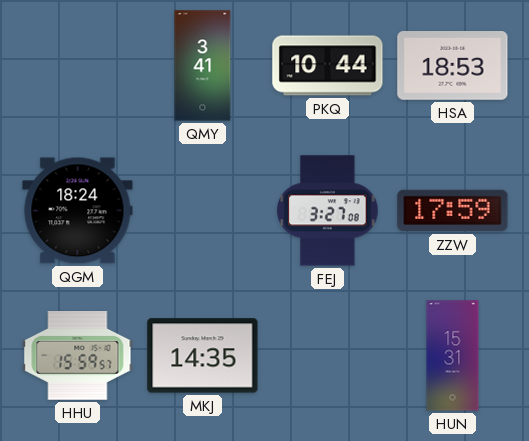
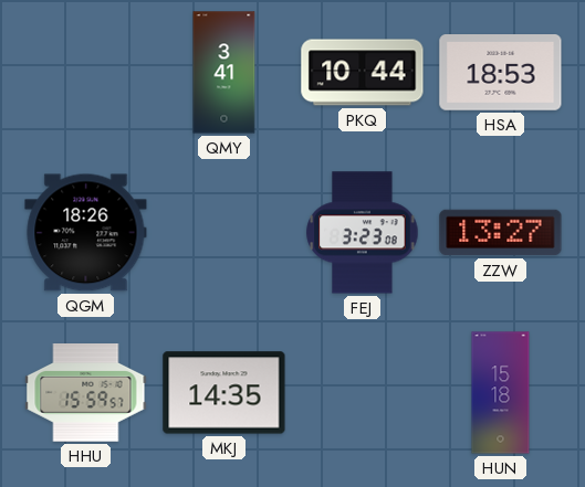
QGM: 18:24 -> 18:26 (86, 233)
FEJ: 3:27 -> 3:23 (363, 233)
ZZW: 17:59 -> 13:27 (501, 233)
HUN: 15:31 -> 15:18 (501, 393)
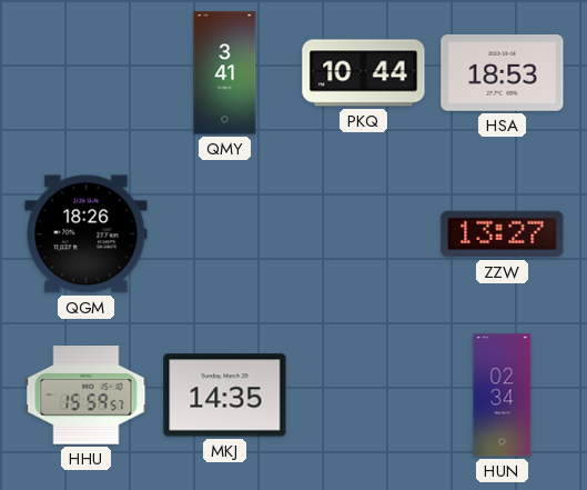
FEJ: 3:23 -> none (363, 233)
HUN: 15:18 -> 02:34 (503, 396)
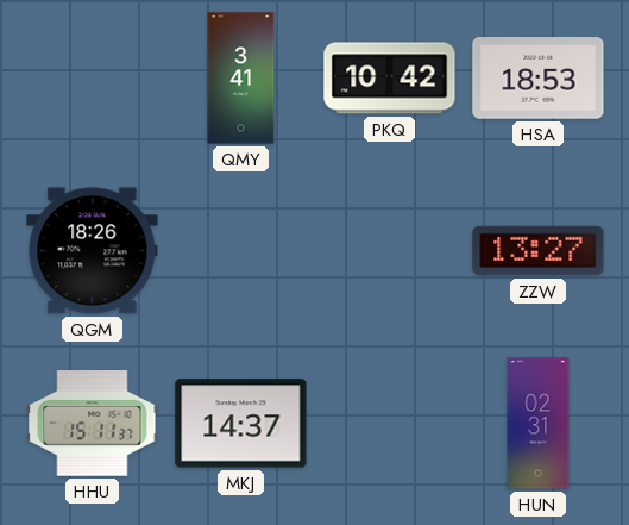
PKQ: 10:44 -> 10:42 (390, 79)
HHU: 15:59 -> 15:11 (93, 424)
MKJ: 14:35 -> 14:37 (241, 424)
HUN: 02:34 -> 02:31 (539, 424)
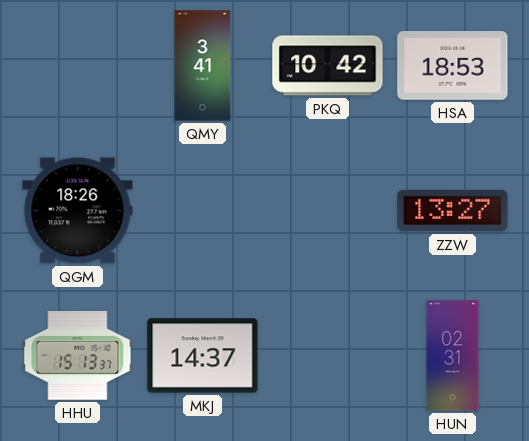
HHU: 15:11 -> 15:13 (78, 356)
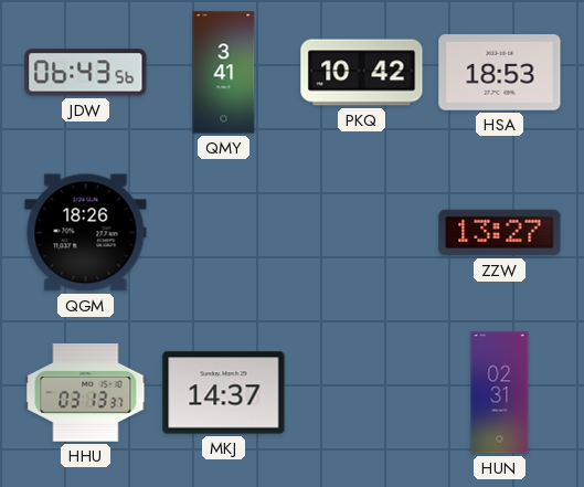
JDW: none -> 06:43 (86, 73)
HHU: 15:13 -> 03:13 (86, 393)
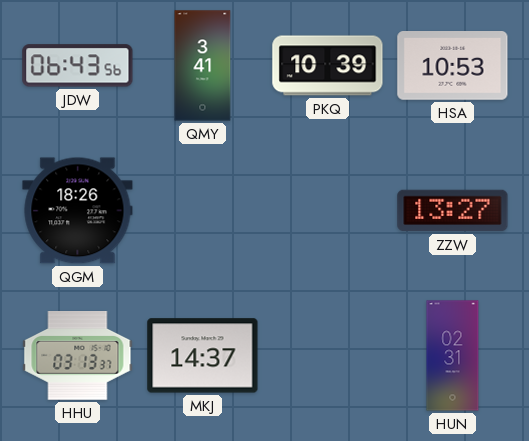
PKQ: 10:42 -> 10:39 (328, 66)
HSA: 18:53 -> 10:53 (453, 66)
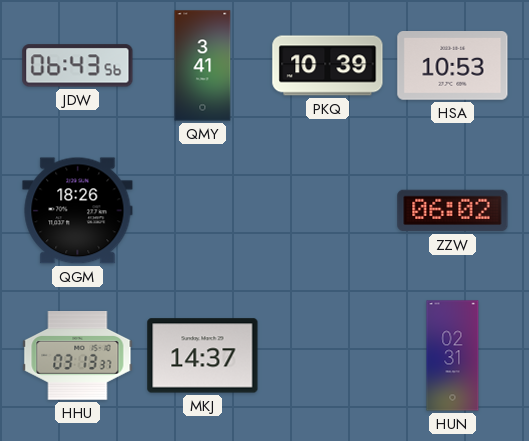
ZZW: 13:27 -> 06:02 (453, 211)
